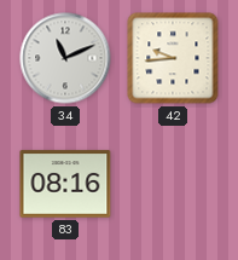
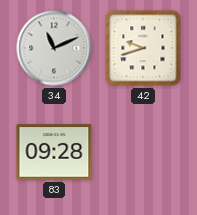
42: 9:44 -> 9:42 (143, 48)
83: 08:16 -> 09:28 (54, 152)
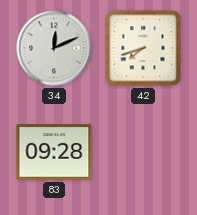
34: 11:11 -> 12:11 (54, 48)
42: 9:42 -> 7:42 (143, 48)
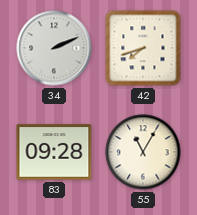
34: 12:11 -> 2:11 (54, 48)
55: none -> 11:05 (143, 152)
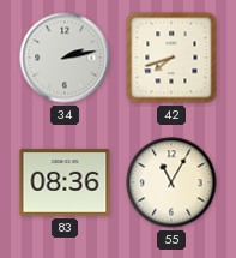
34: 2:11 -> 2:13 (65, 58)
83: 09:28 -> 08:36 (65, 182)
